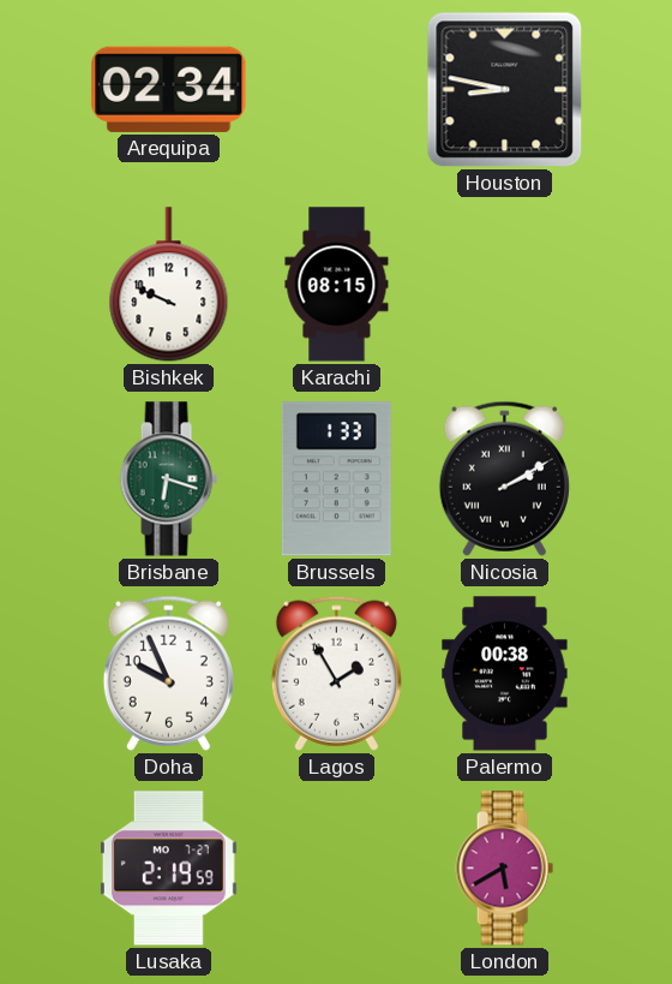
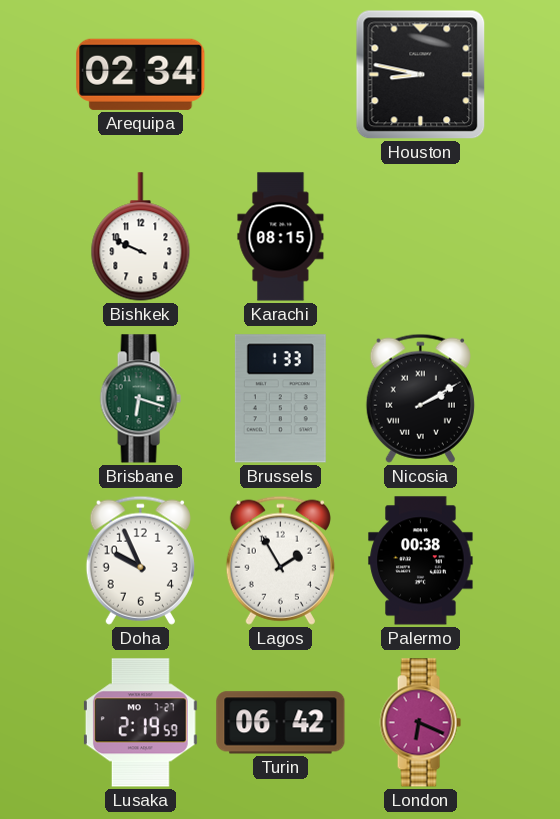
Turin: none -> 06:42 (281, 723)
London: 5:40 -> 6:19 (420, 723)
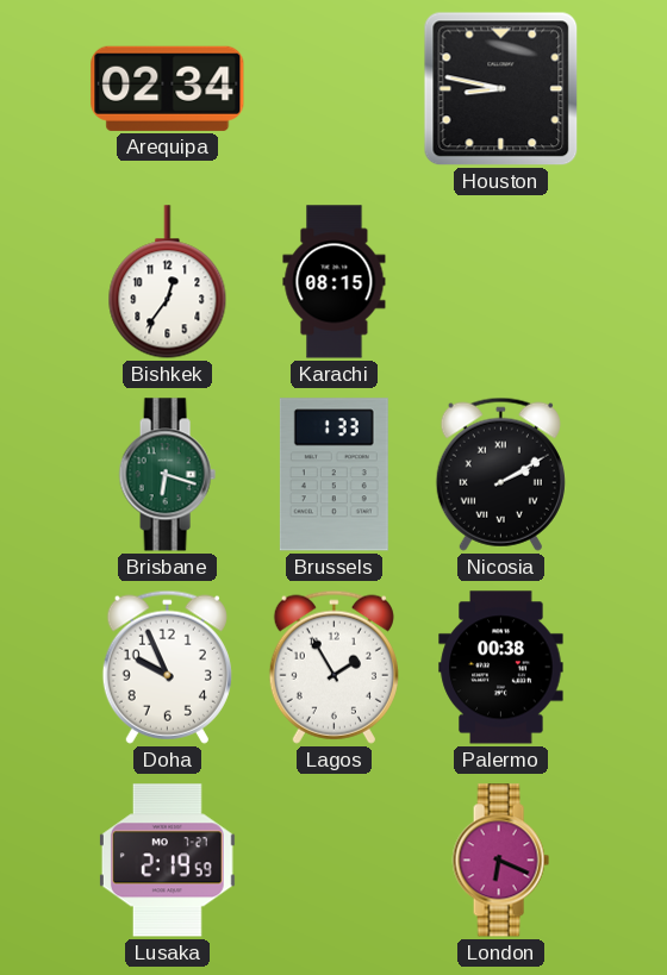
Bishkek: 9:49 -> 12:36 (168, 282)
Turin: 06:42 -> none (281, 723)
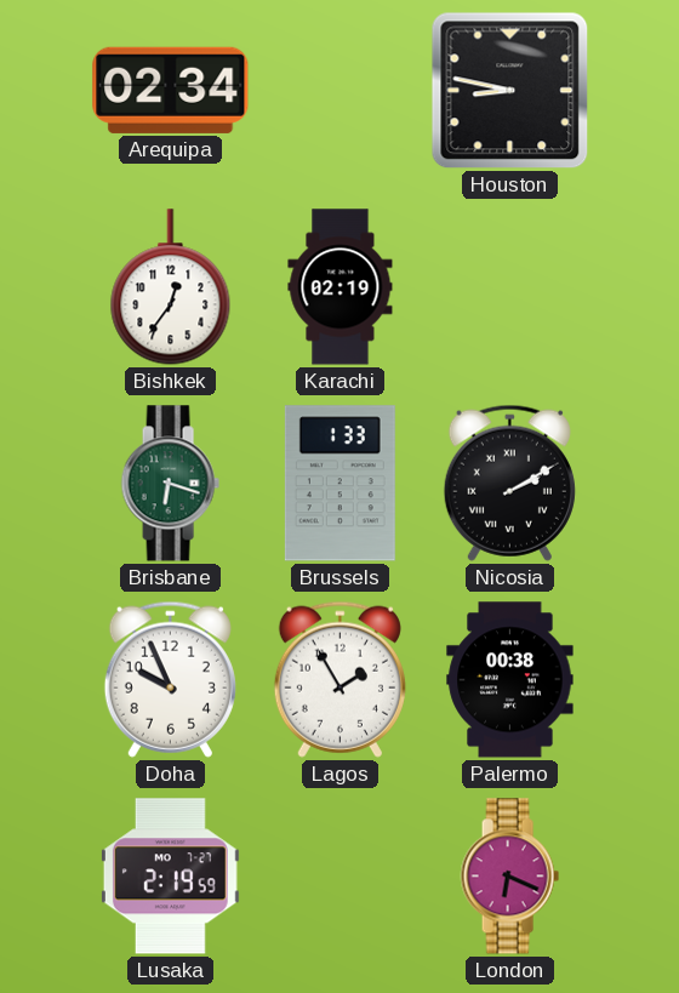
Karachi: 08:15 -> 02:19 (341, 287)
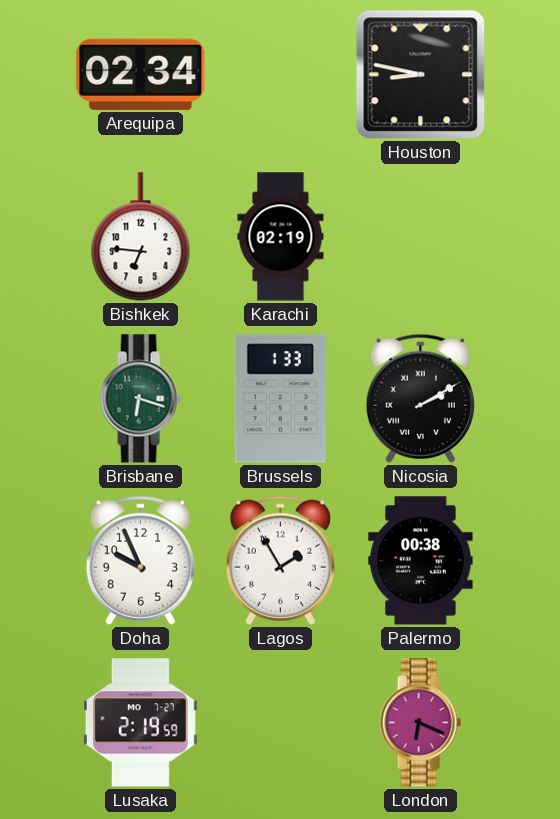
Bishkek: 12:36 -> 6:46 (141, 237)
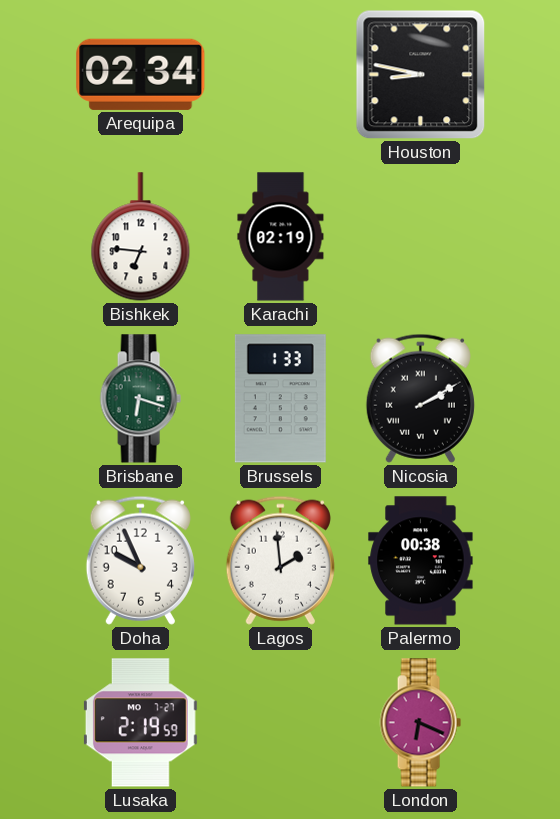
Lagos: 1:55 -> 1:59 (280, 560)
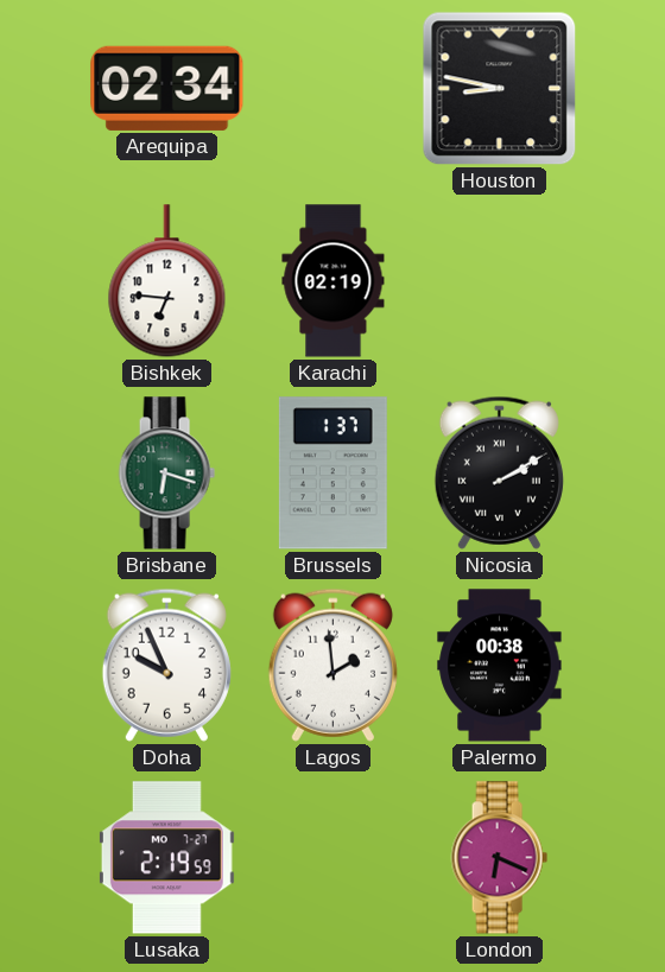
Brussels: 1:33 -> 1:37 (332, 474)
